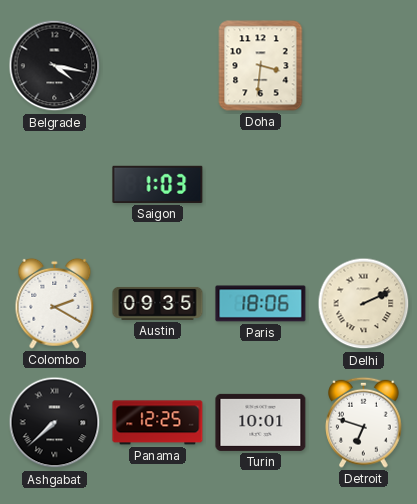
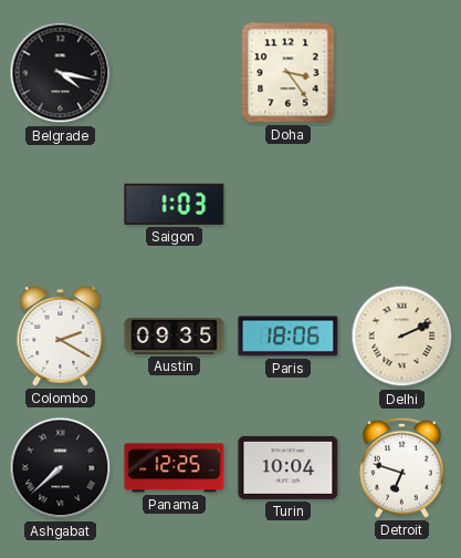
Doha: 3:31 -> 3:24 (289, 73)
Turin: 10:01 -> 10:04 (289, 467)
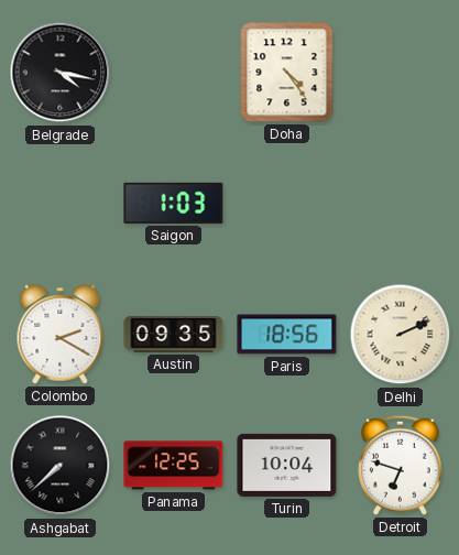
Doha: 3:24 -> 4:24 (287, 73)
Paris: 18:06 -> 18:56 (287, 335)
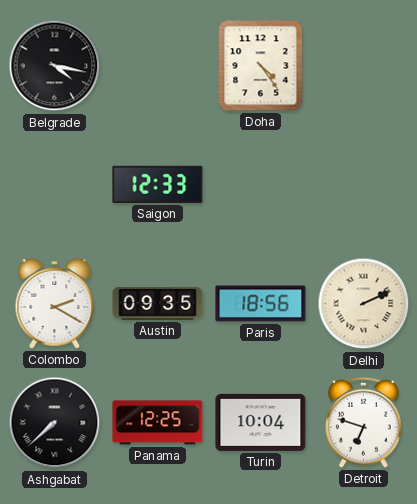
Saigon: 1:03 -> 12:33 (158, 184)
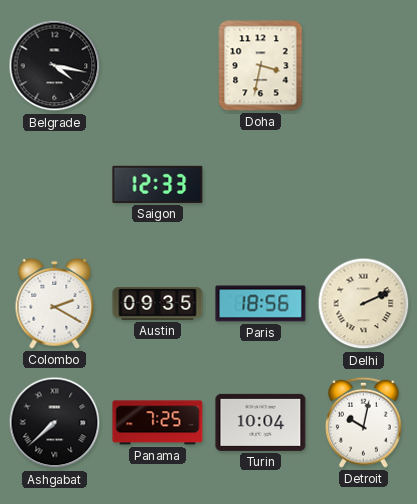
Doha: 4:24 -> 3:32 (261, 66)
Panama: 12:25 -> 7:25 (158, 423)
Detroit: 6:48 -> 10:02 (364, 422)
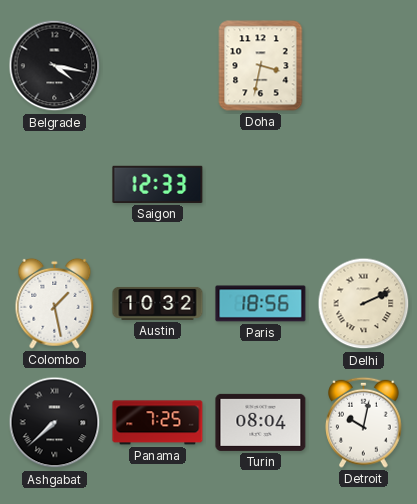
Colombo: 2:20 -> 1:28 (55, 303)
Austin: 09:35 -> 10:32 (158, 303)
Turin: 10:04 -> 08:04 (261, 422)
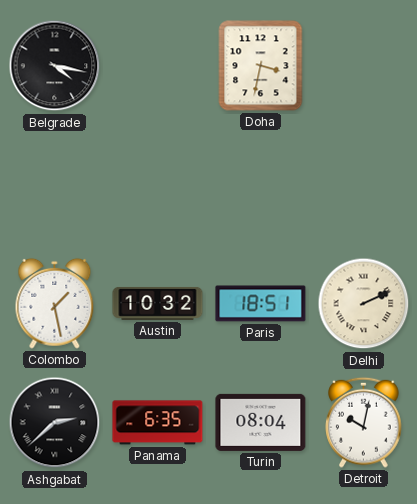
Saigon: 12:33 -> none (158, 184)
Paris: 18:56 -> 18:51 (261, 304)
Ashgabat: 7:38 -> 2:38 (55, 423)
Panama: 7:25 -> 6:35 (158, 423)
